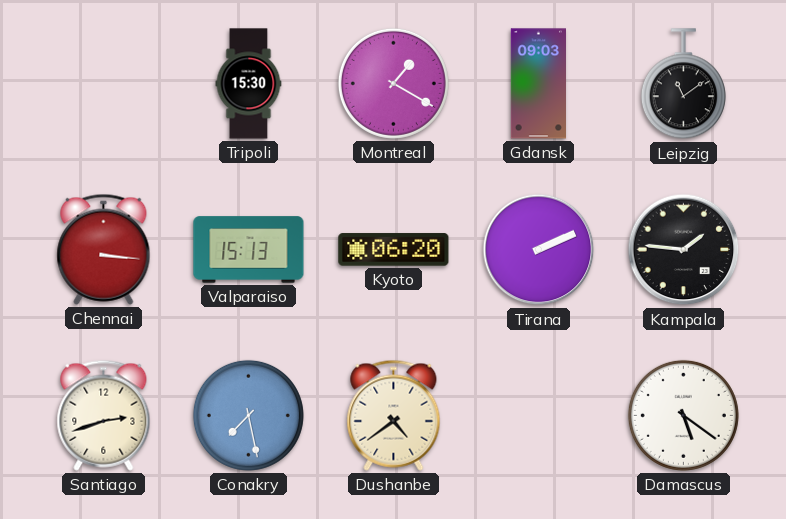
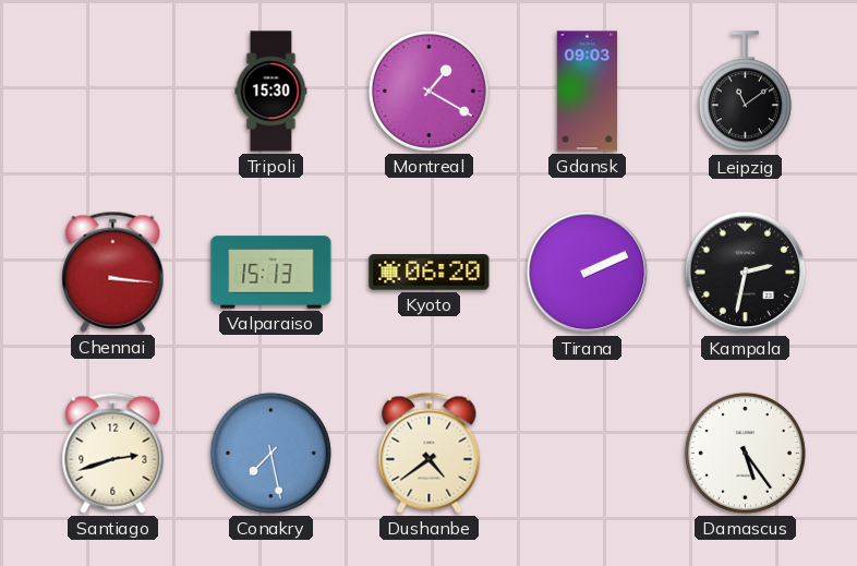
Kampala: 1:46 -> 2:32 (746, 273)
Damascus: 5:21 -> 5:24 (745, 453)
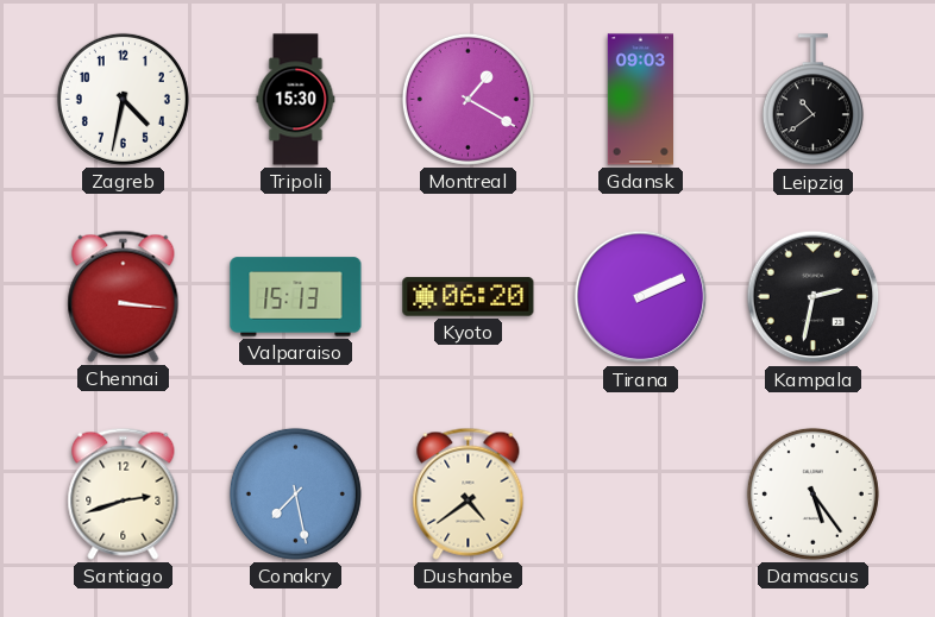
Zagreb: none -> 4:32 (123, 99)
Leipzig: 11:09 -> 10:39 (812, 100)
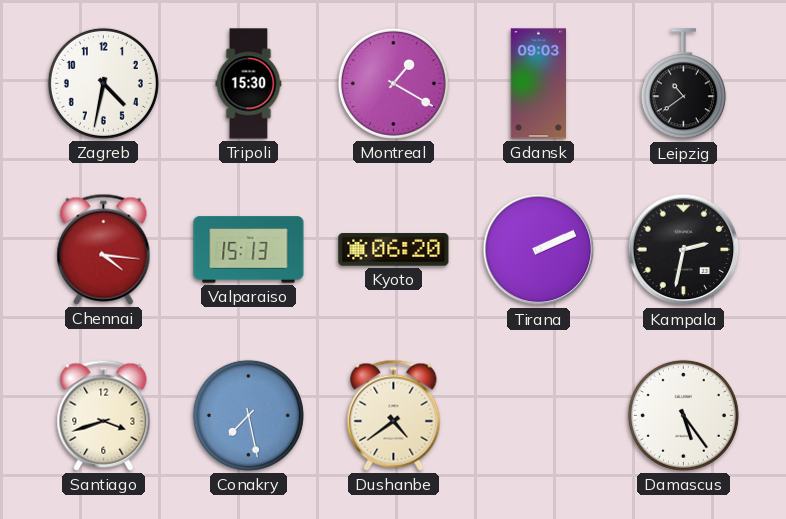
Chennai: 3:16 -> 4:16 (104, 249)
Santiago: 2:42 -> 3:42 (104, 415)
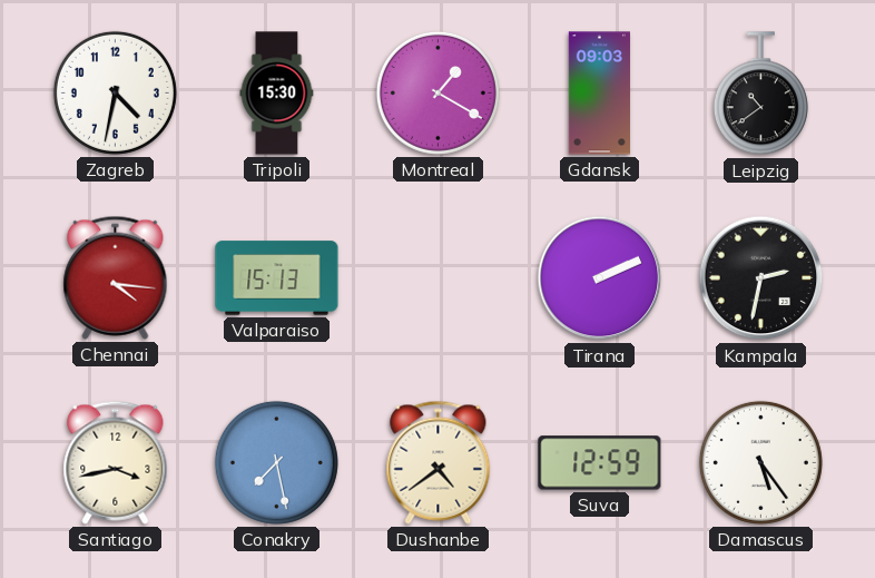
Kyoto: 06:20 -> none (394, 250)
Santiago: 3:42 -> 3:43 (116, 462)
Suva: none -> 12:59 (600, 463)
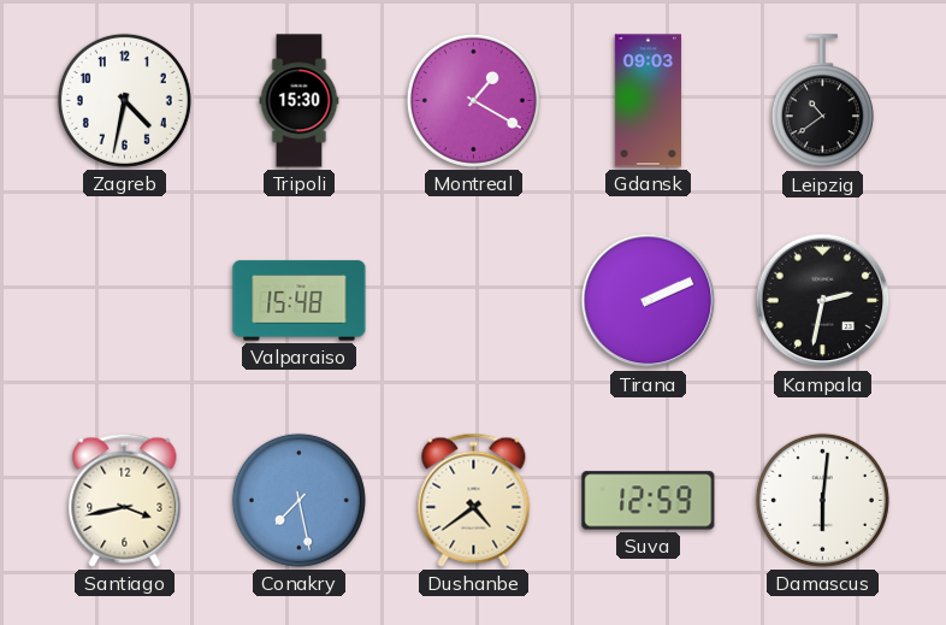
Chennai: 4:16 -> none (116, 277)
Valparaiso: 15:13 -> 15:48 (300, 301)
Damascus: 5:24 -> 6:01 (822, 500)
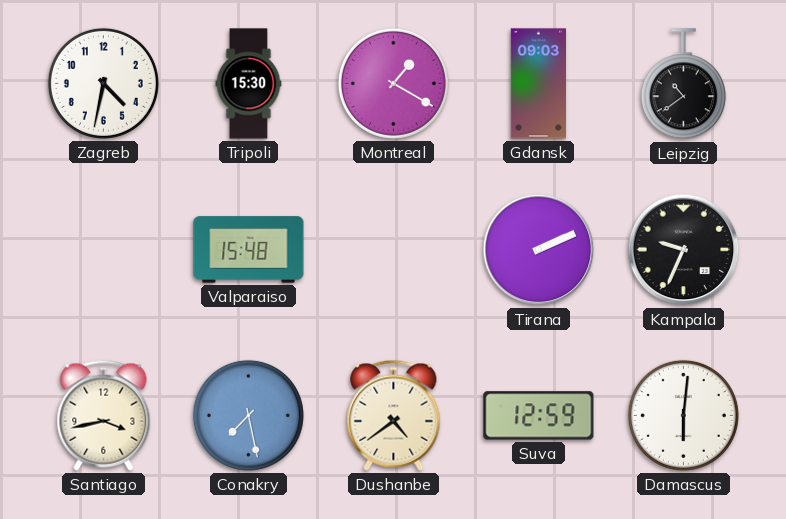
Kampala: 2:32 -> 9:34 (684, 250)
